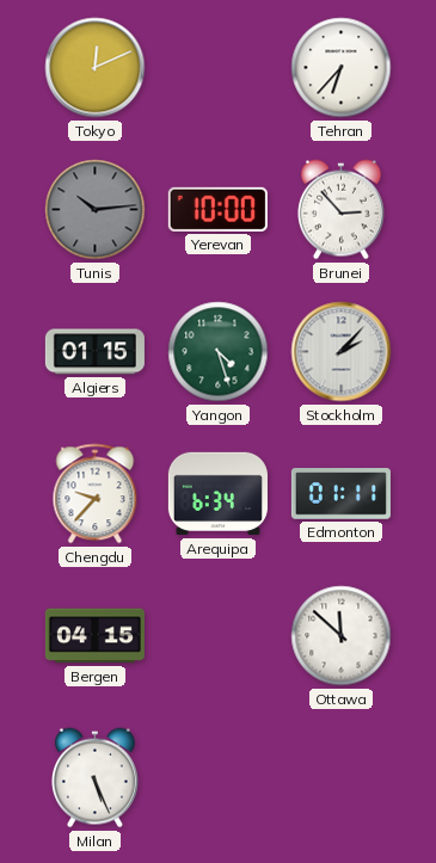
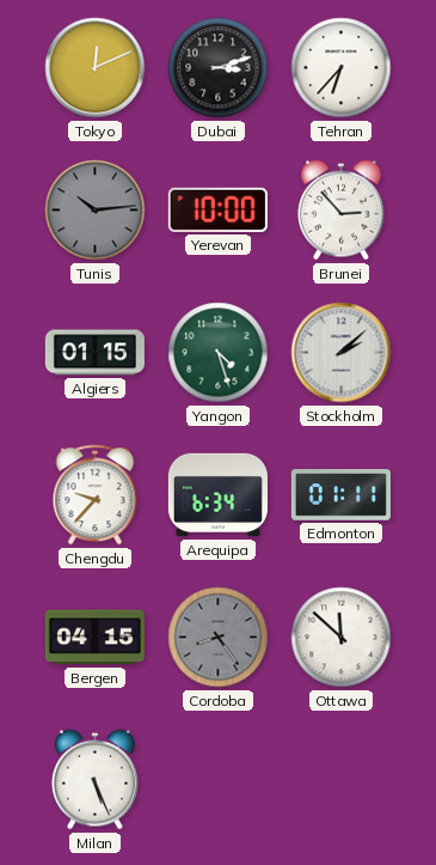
Dubai: none -> 3:12 (219, 68)
Stockholm: 2:07 -> 2:08 (342, 353)
Cordoba: none -> 8:24 (219, 638)
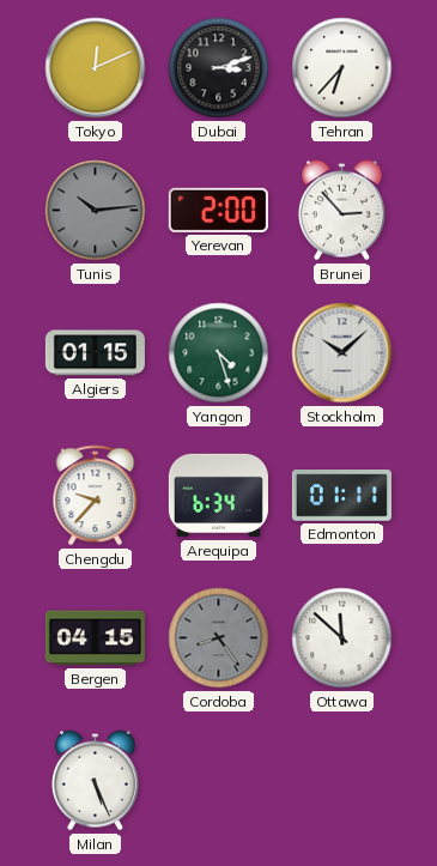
Yerevan: 10:00 -> 2:00 (218, 210)
Stockholm: 2:08 -> 10:08 (342, 353)
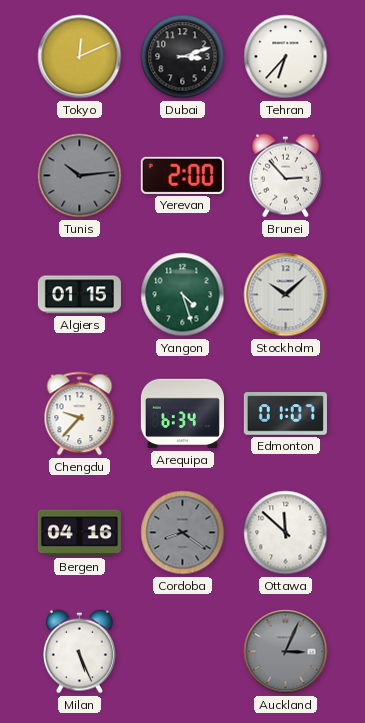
Edmonton: 01:11 -> 01:07 (285, 414)
Bergen: 04:15 -> 04:16 (79, 533)
Cordoba: 8:24 -> 8:21 (183, 533)
Auckland: none -> 3:04 (286, 652)
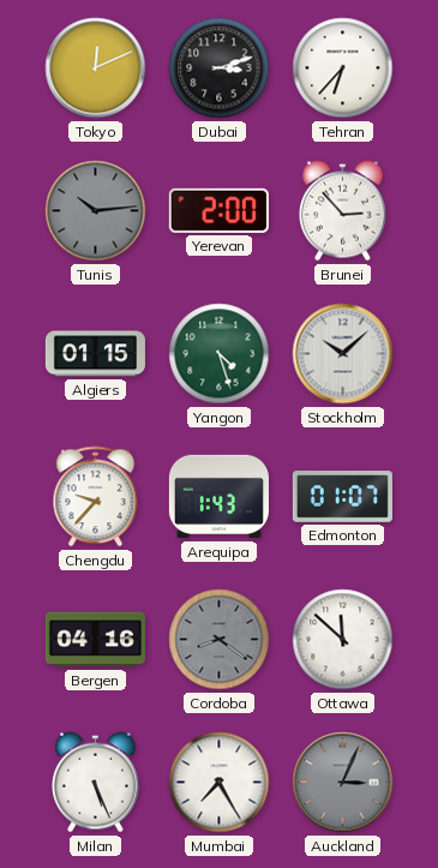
Arequipa: 6:34 -> 1:43 (218, 497)
Mumbai: none -> 7:25 (220, 783)
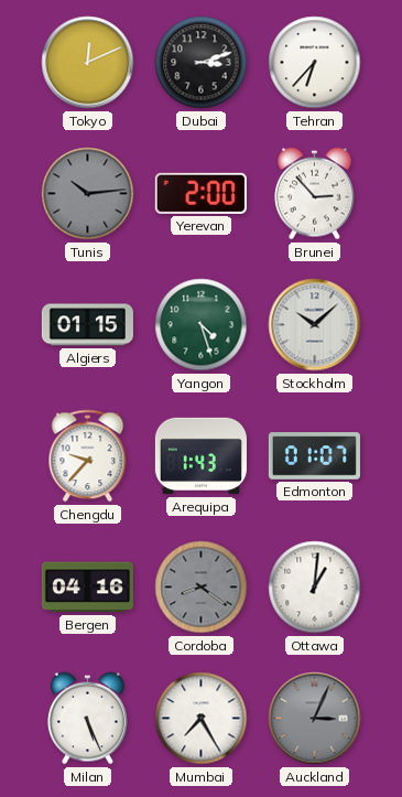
Ottawa: 11:52 -> 1:01 (315, 588)
